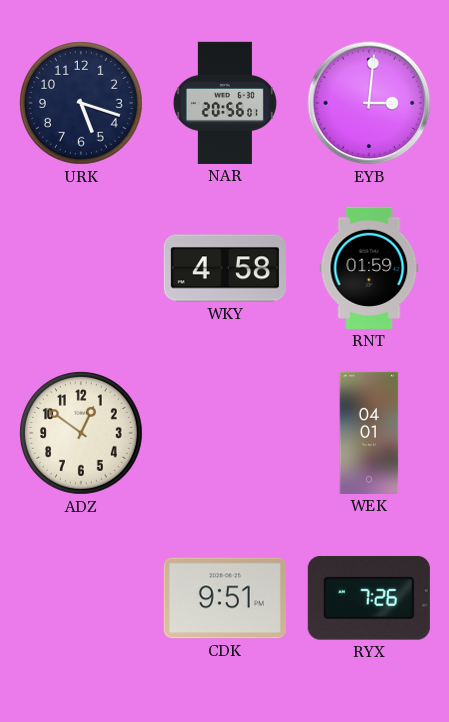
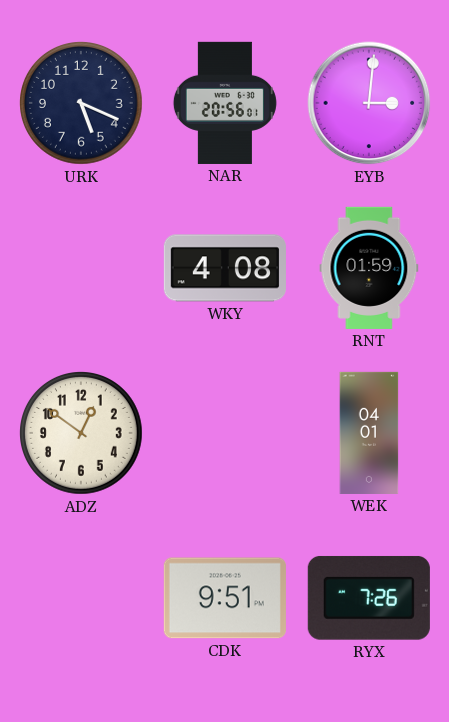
URK: 5:18 -> 5:19 (82, 104)
WKY: 4:58 -> 4:08 (225, 268)
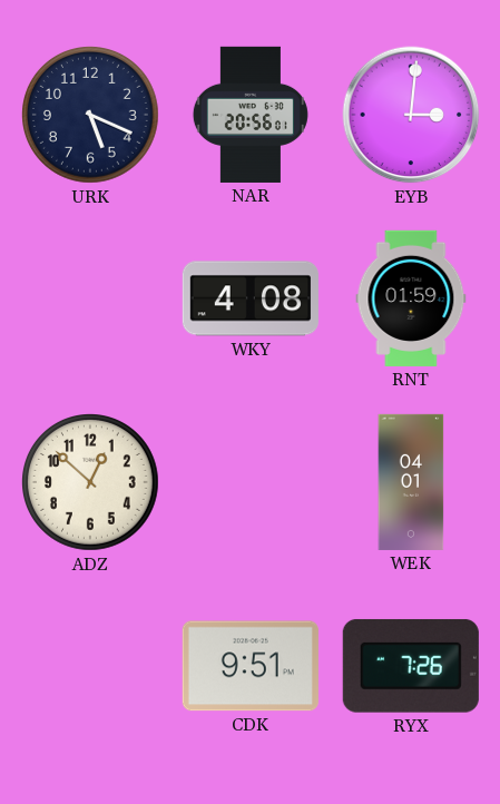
ADZ: 12:51 -> 12:52 (91, 483)
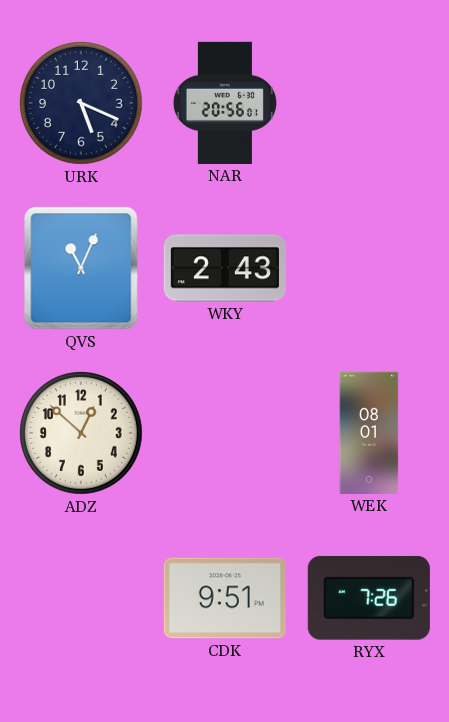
EYB: 3:01 -> none (411, 115)
QVS: none -> 11:04 (81, 268)
WKY: 4:08 -> 2:43 (225, 268)
RNT: 01:59 -> none (411, 298)
WEK: 04:01 -> 08:01 (369, 433)
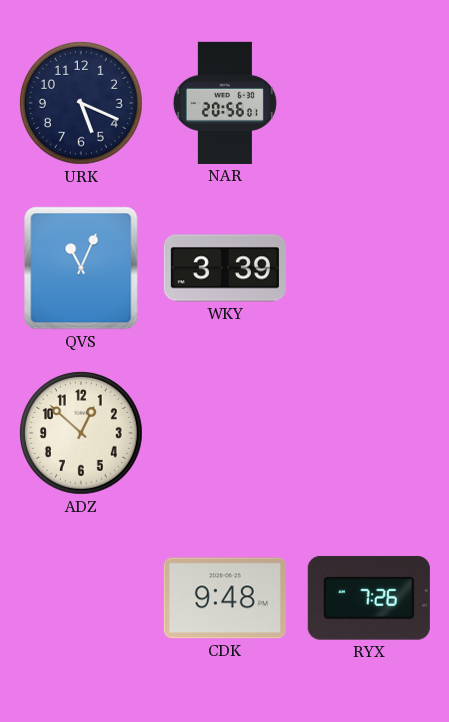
WKY: 2:43 -> 3:39 (225, 268)
WEK: 08:01 -> none (369, 433)
CDK: 9:51 -> 9:48 (225, 598)
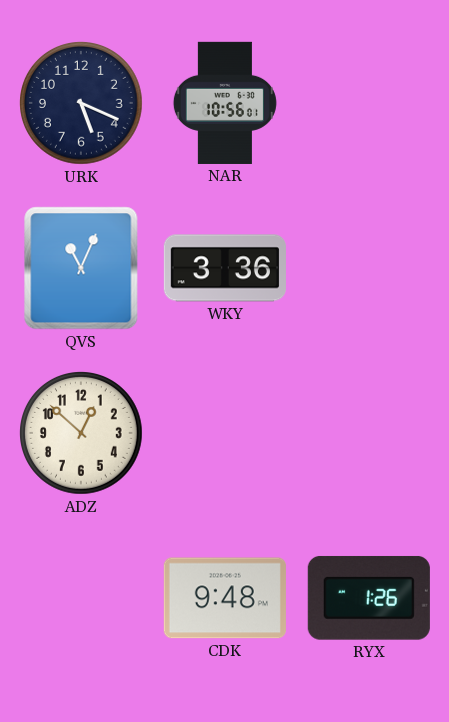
NAR: 20:56 -> 10:56 (225, 103)
WKY: 3:39 -> 3:36 (225, 268)
RYX: 7:26 -> 1:26 (369, 598)
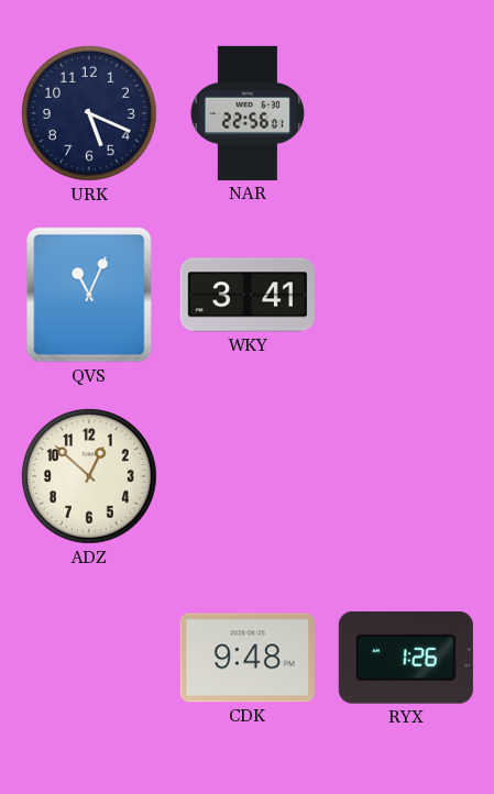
NAR: 10:56 -> 22:56 (248, 113)
WKY: 3:36 -> 3:41 (248, 295)
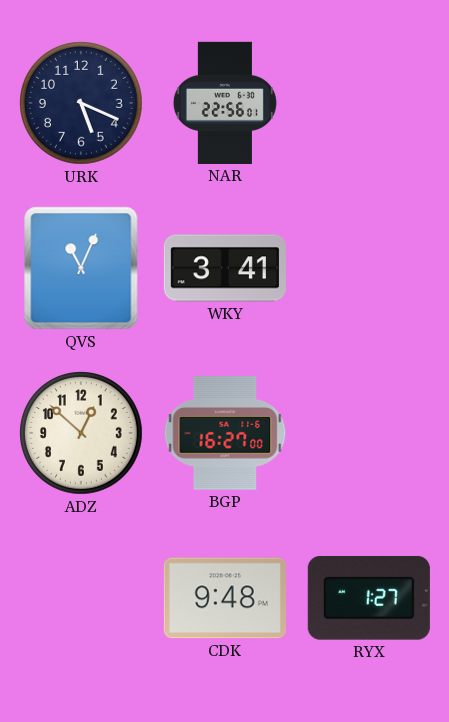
BGP: none -> 16:27 (225, 433)
RYX: 1:26 -> 1:27 (369, 598)
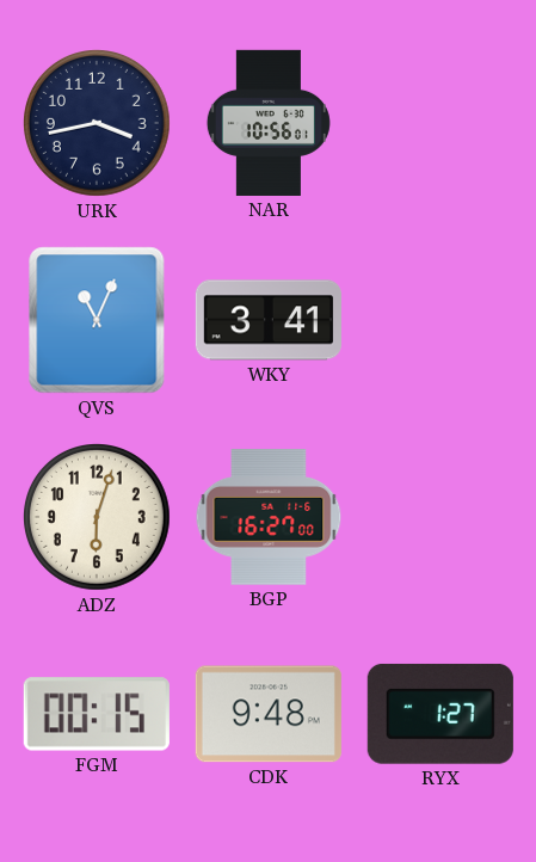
URK: 5:19 -> 3:43 (98, 124)
NAR: 22:56 -> 10:56 (269, 123)
ADZ: 12:52 -> 6:03 (98, 518)
FGM: none -> 00:15 (97, 714)
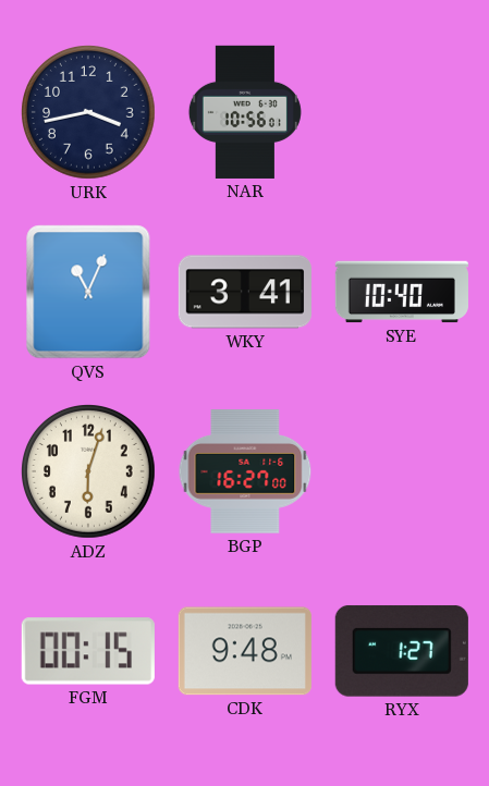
SYE: none -> 10:40 (402, 292)
